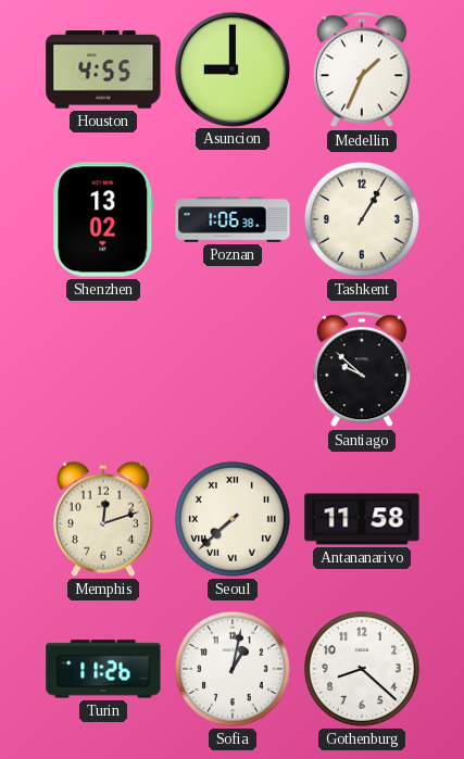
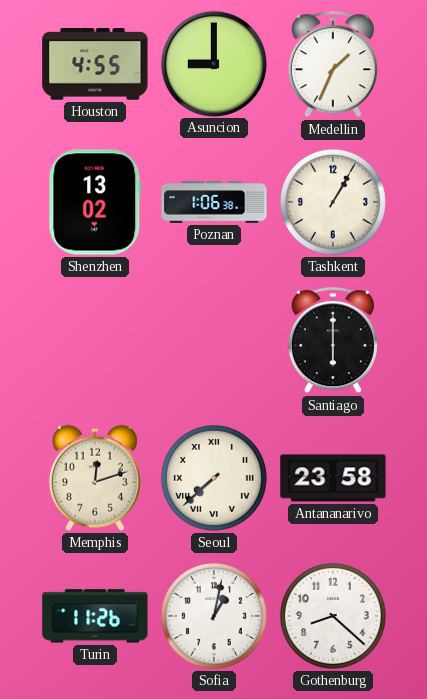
Santiago: 9:52 -> 6:00 (333, 341)
Antananarivo: 11:58 -> 23:58 (333, 478)
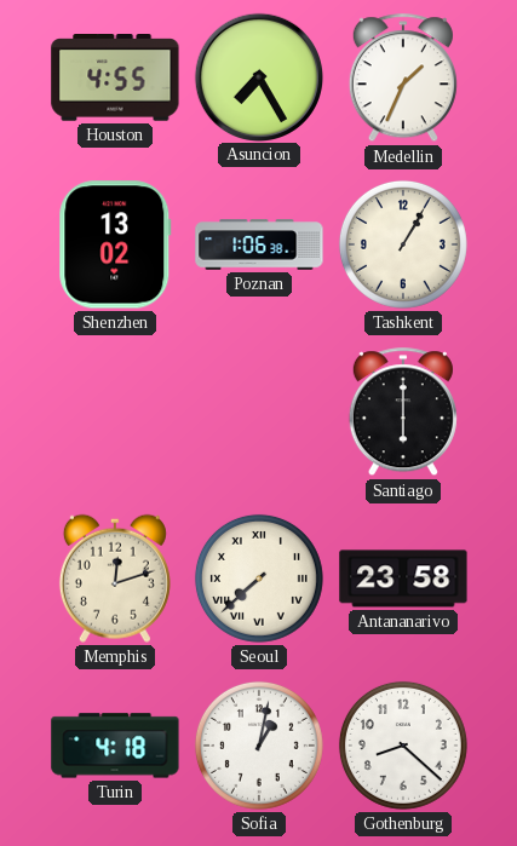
Asuncion: 9:00 -> 7:25 (258, 76)
Turin: 11:26 -> 4:18 (115, 746)
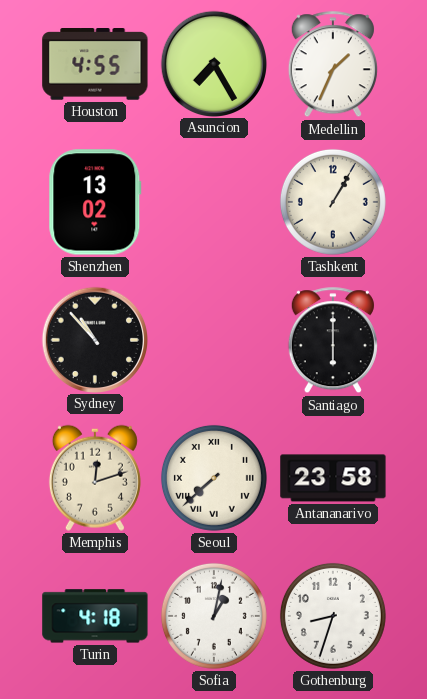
Poznan: 1:06 -> none (259, 244)
Sydney: none -> 10:53 (94, 339)
Gothenburg: 8:22 -> 8:33 (333, 616)
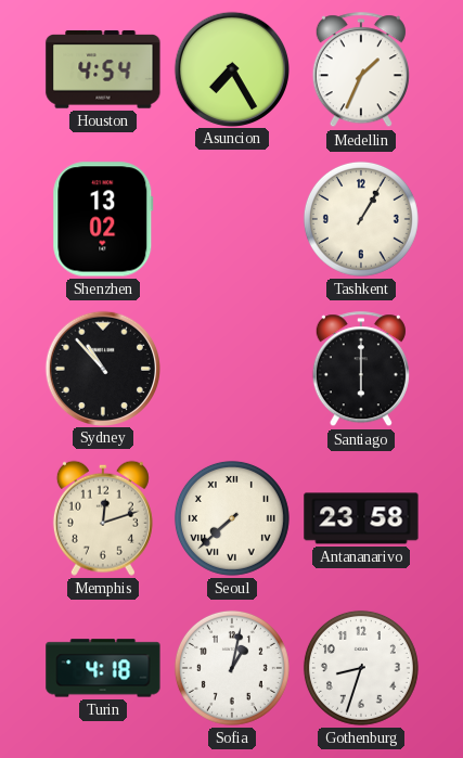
Houston: 4:55 -> 4:54 (103, 70)
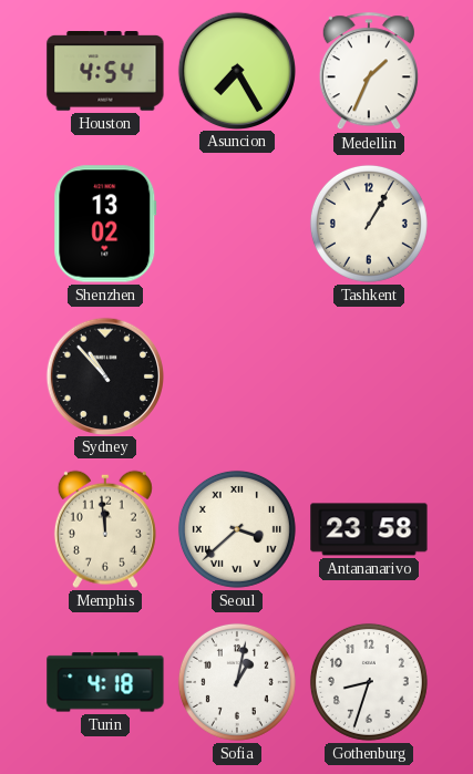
Santiago: 6:00 -> none (361, 370)
Memphis: 12:12 -> 11:59 (105, 529)
Seoul: 7:38 -> 3:38 (237, 529)
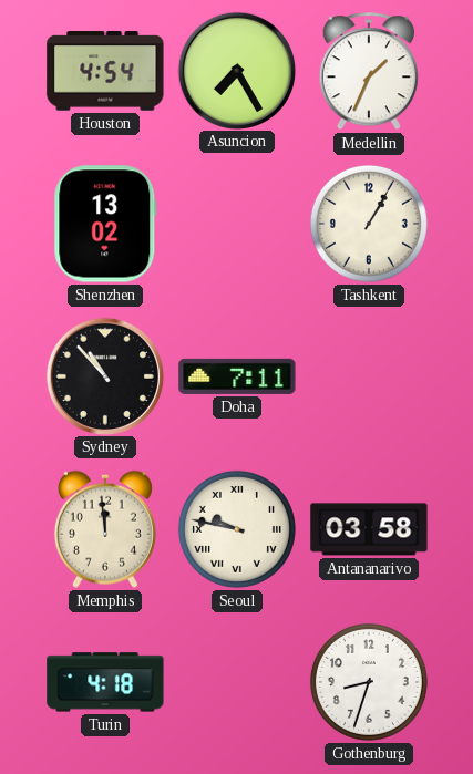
Doha: none -> 7:11 (237, 376)
Seoul: 3:38 -> 9:47 (237, 529)
Antananarivo: 23:58 -> 03:58 (369, 529)
Sofia: 1:02 -> none (237, 682)
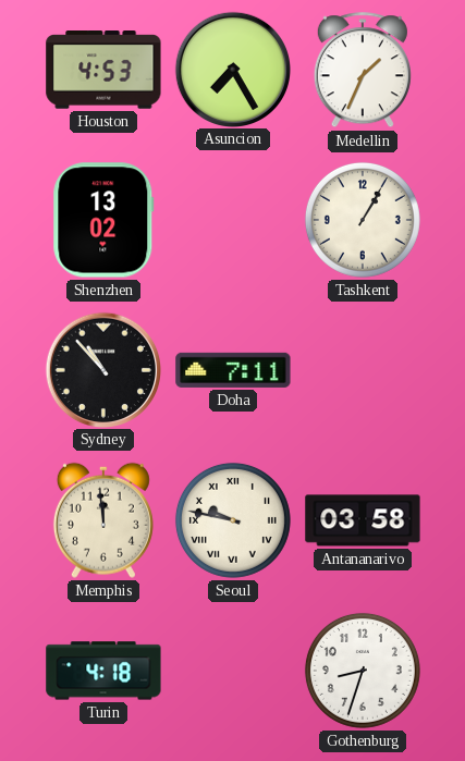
Houston: 4:54 -> 4:53 (103, 71)
